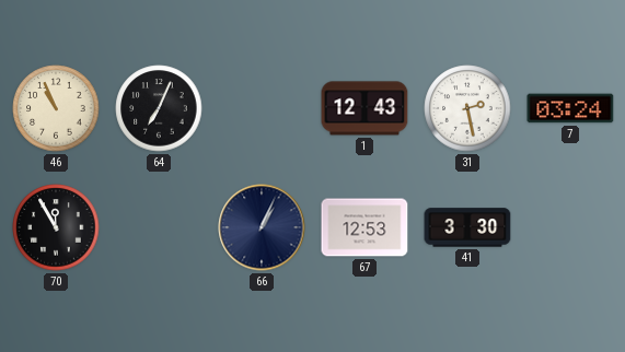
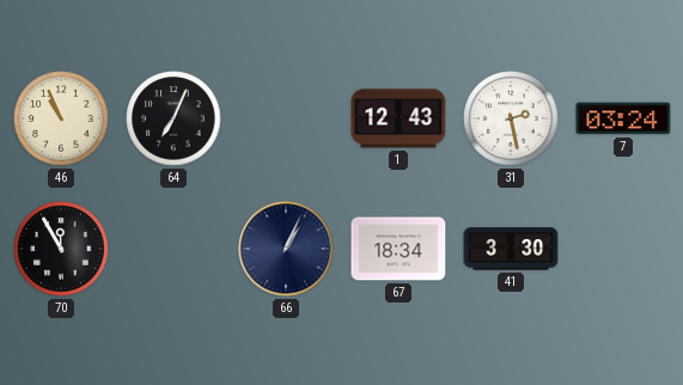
67: 12:53 -> 18:34 (398, 249)
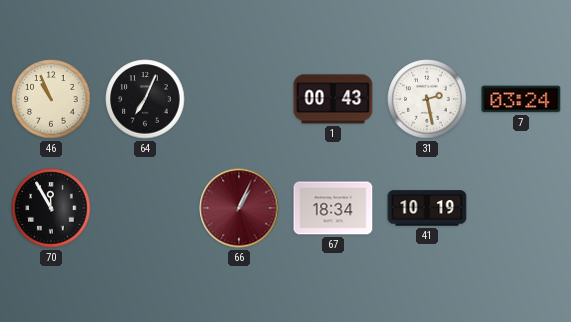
1: 12:43 -> 00:43 (333, 99)
66 dial: navy -> burgundy (239, 208)
41: 3:30 -> 10:19 (427, 208)
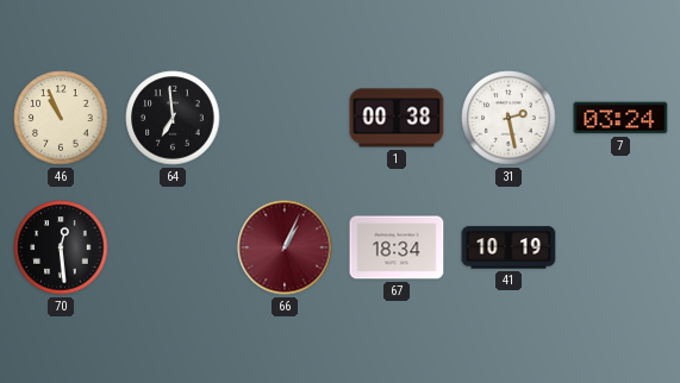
64: 7:04 -> 6:59 (173, 118)
1: 00:43 -> 00:38 (397, 118)
70: 11:55 -> 12:29 (61, 247)
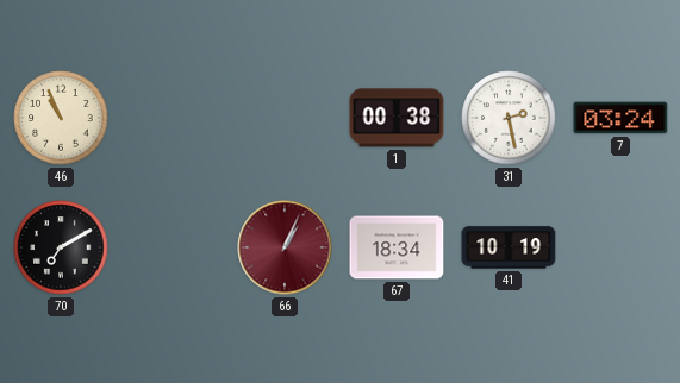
64: 6:59 -> none (173, 118)
70: 12:29 -> 7:10 (61, 247)
